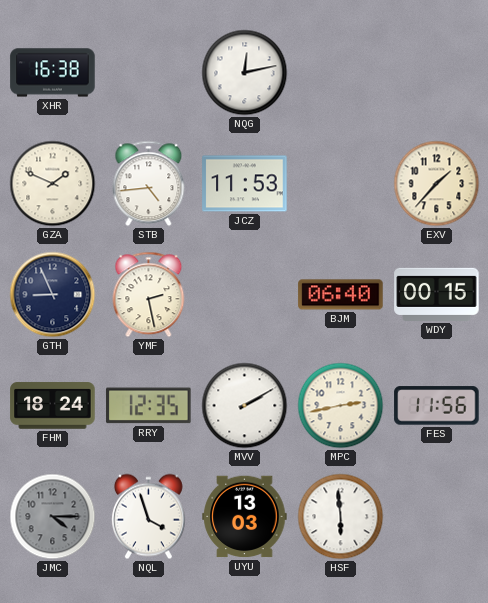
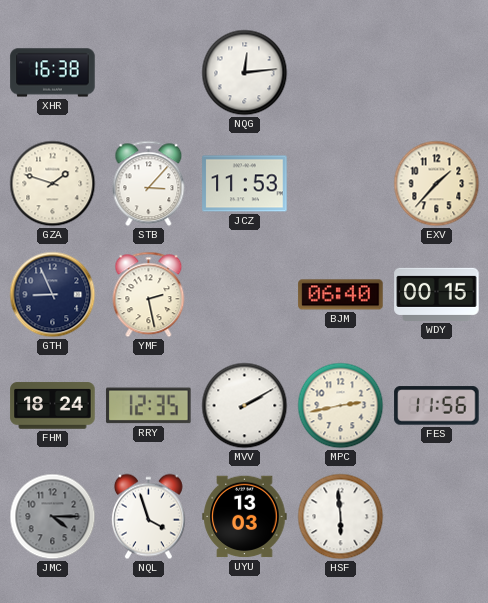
NQG: 12:13 -> 12:14 (245, 73)
GZA: 1:49 -> 1:48 (53, 184)
STB: 4:44 -> 3:07 (149, 184)
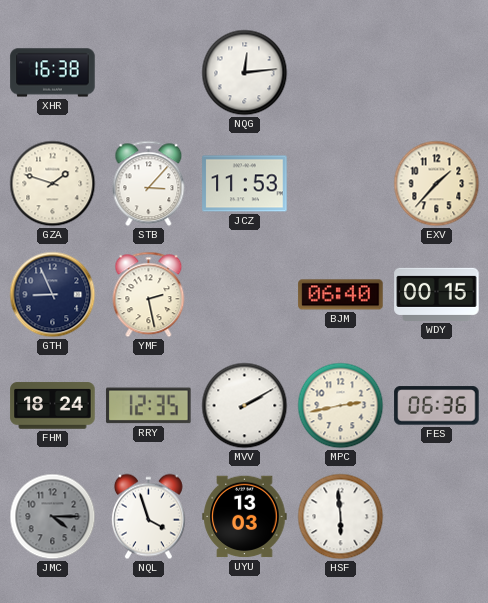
FES: 11:56 -> 06:36 (437, 406)
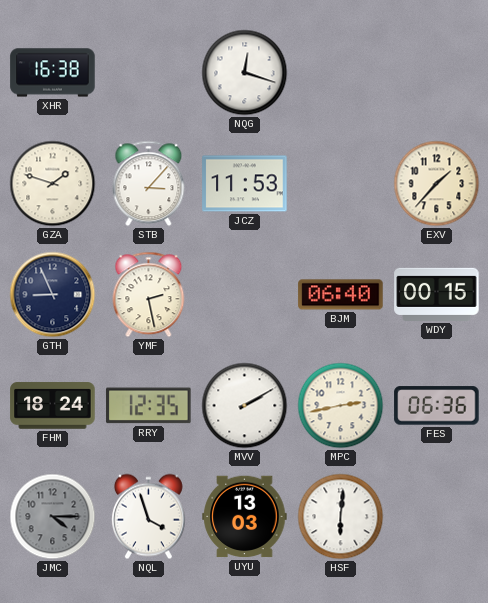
NQG: 12:14 -> 12:18 (245, 73)
HSF: 5:59 -> 6:01 (341, 517)
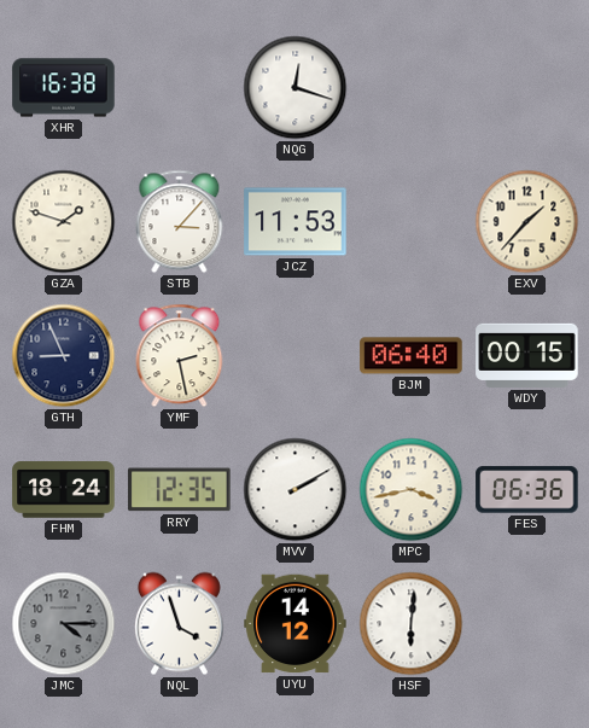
MPC: 2:43 -> 3:43 (412, 490)
UYU: 13:03 -> 14:12 (296, 624)
